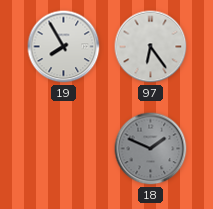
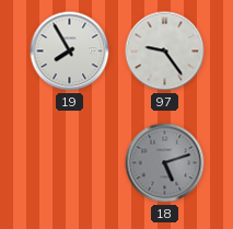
97: 6:24 -> 9:24 (165, 51)
18: 1:49 -> 5:12 (165, 163)
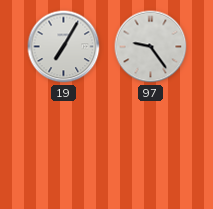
19: 7:55 -> 7:05 (64, 47)
18: 5:12 -> none (165, 163)
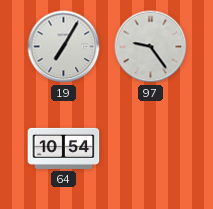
64: none -> 10:54 (64, 148)
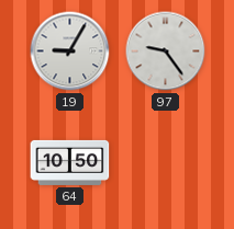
19: 7:05 -> 9:05 (70, 51)
64: 10:54 -> 10:50 (70, 162)
